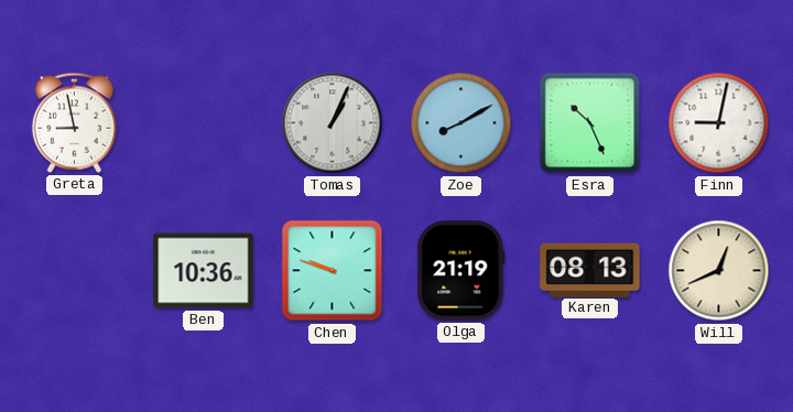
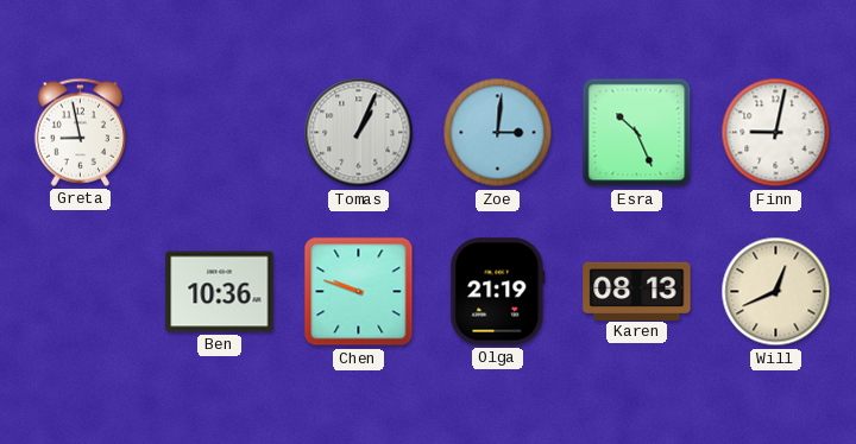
Zoe: 8:10 -> 3:01 (498, 133)
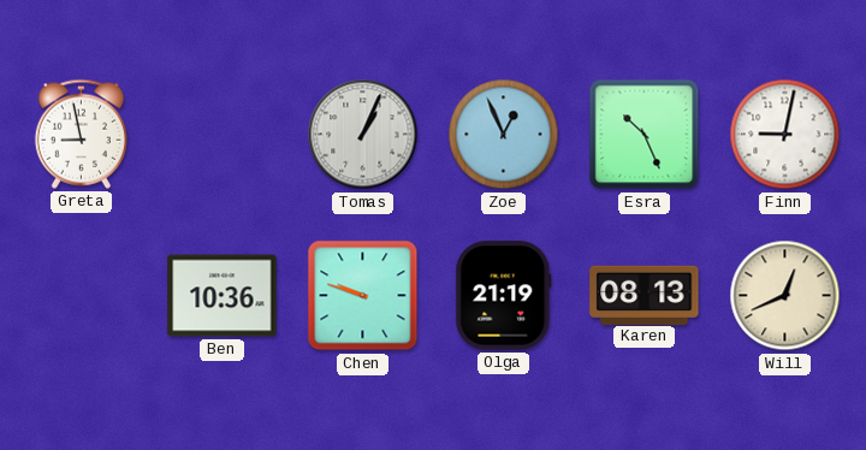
Zoe: 3:01 -> 12:56 (504, 135)
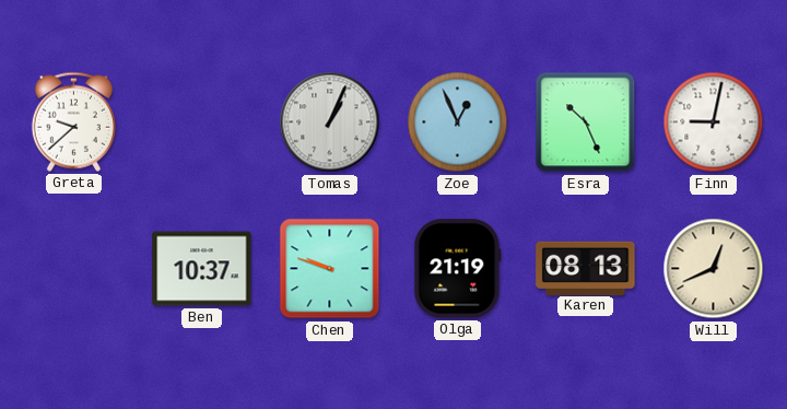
Greta: 8:58 -> 9:38 (73, 121)
Ben: 10:36 -> 10:37 (202, 269)
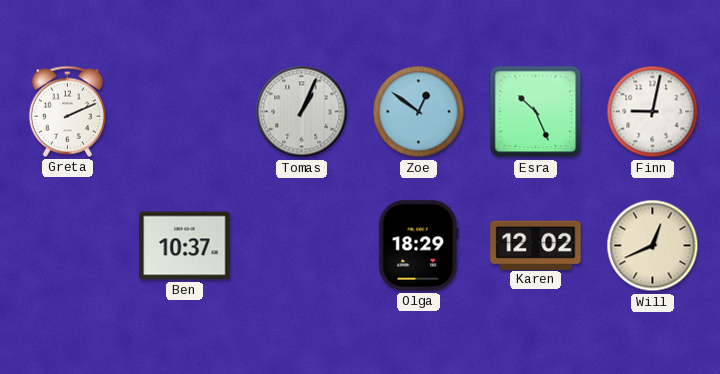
Greta: 9:38 -> 2:11 (67, 111)
Zoe: 12:56 -> 12:51 (419, 112)
Chen: 9:48 -> none (330, 269)
Olga: 21:19 -> 18:29 (419, 246)
Karen: 08:13 -> 12:02 (536, 245)
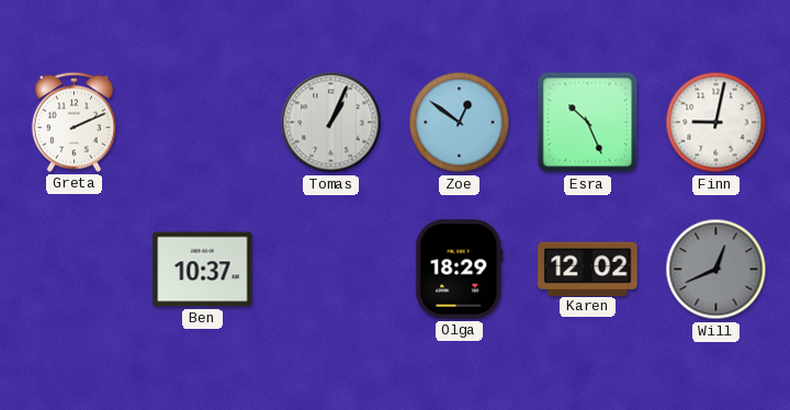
Will dial: cream -> grey (716, 270)
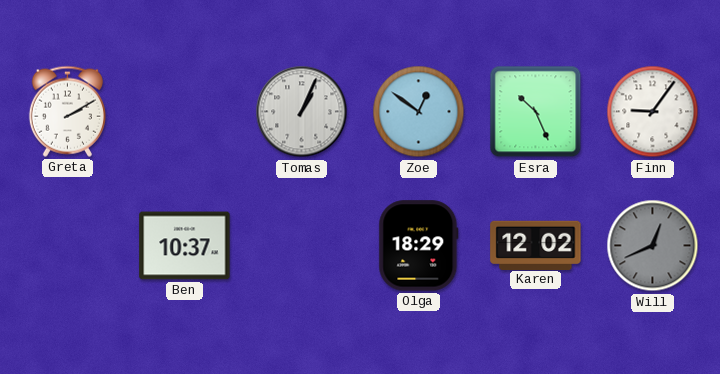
Greta: 2:11 -> 2:10 (67, 111)
Finn: 9:02 -> 9:06 (653, 112)
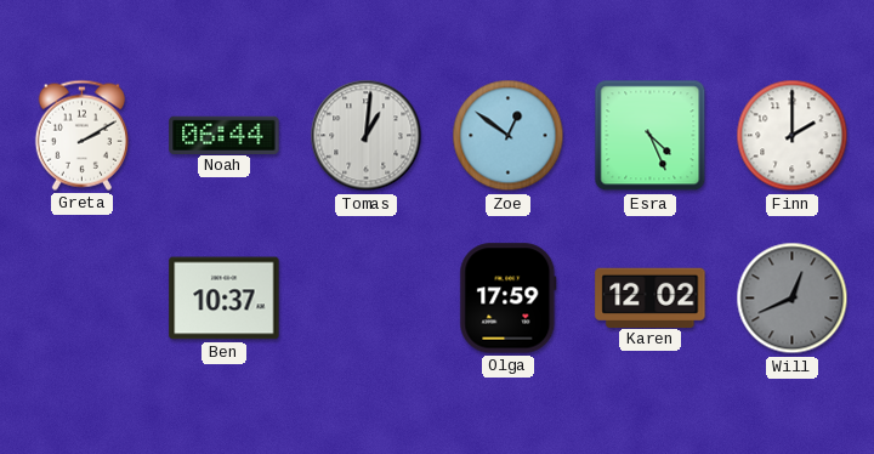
Noah: none -> 06:44 (225, 135)
Tomas: 1:04 -> 1:01 (367, 136)
Esra: 10:26 -> 4:26 (651, 136)
Finn: 9:06 -> 2:00 (793, 136)
Olga: 18:29 -> 17:59 (509, 299)
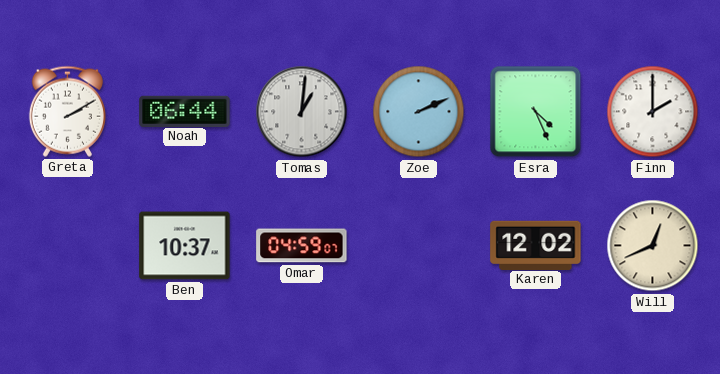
Zoe: 12:51 -> 2:11 (419, 112)
Omar: none -> 04:59 (302, 246)
Olga: 17:59 -> none (509, 299)
Will dial: grey -> cream (653, 246)
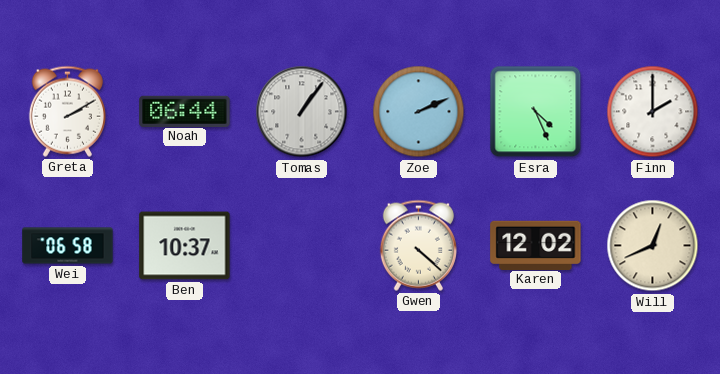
Tomas: 1:01 -> 1:06 (302, 112)
Wei: none -> 06:58 (68, 246)
Omar: 04:59 -> none (302, 246)
Gwen: none -> 4:22 (418, 245)
